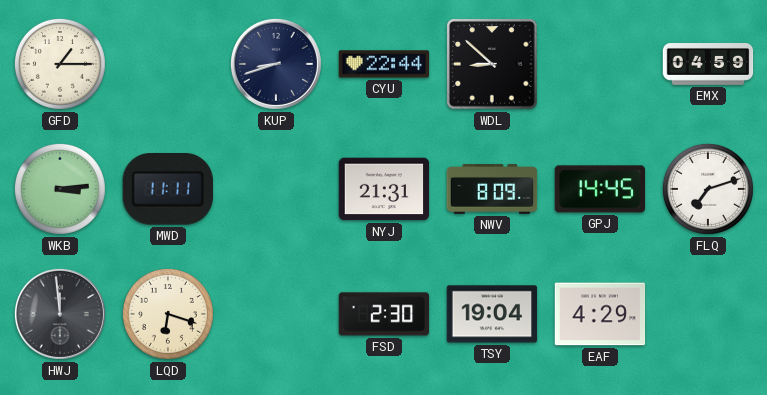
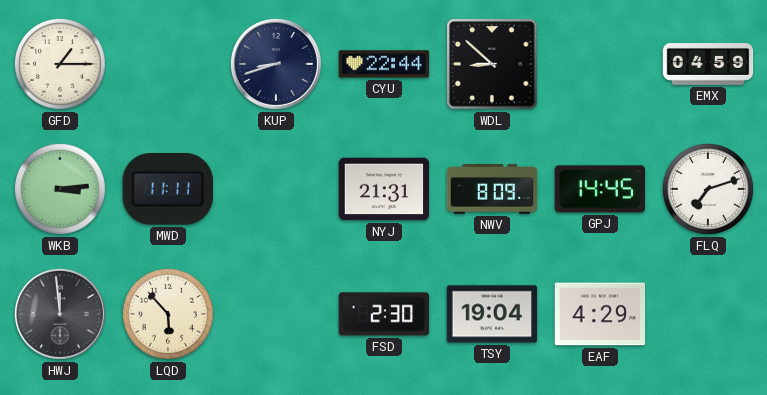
LQD: 6:18 -> 5:53 (168, 314)
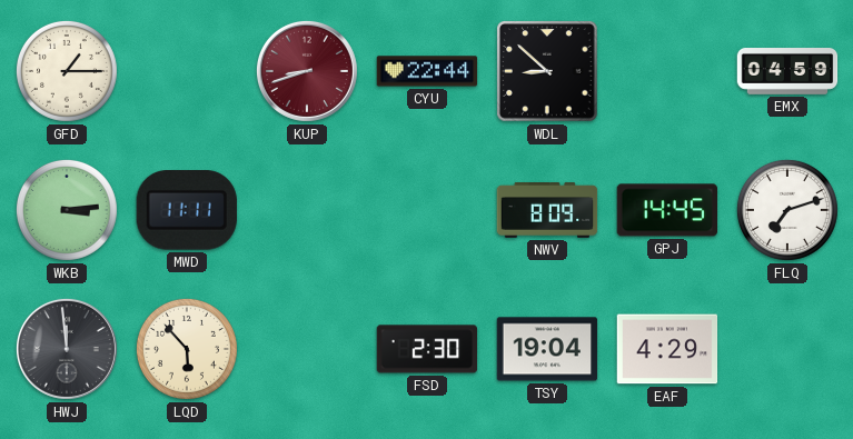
KUP dial: navy -> burgundy (307, 71)
NYJ: 21:31 -> none (384, 189)
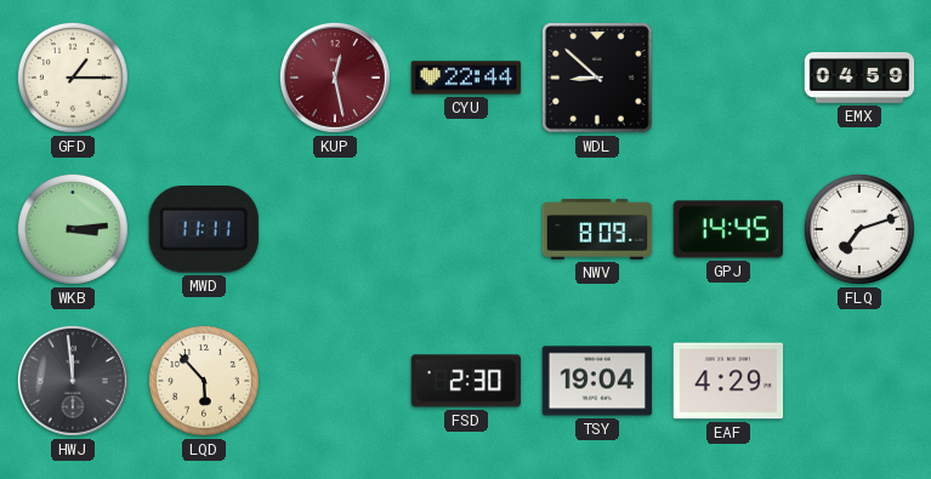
KUP: 8:42 -> 12:28 (335, 78)
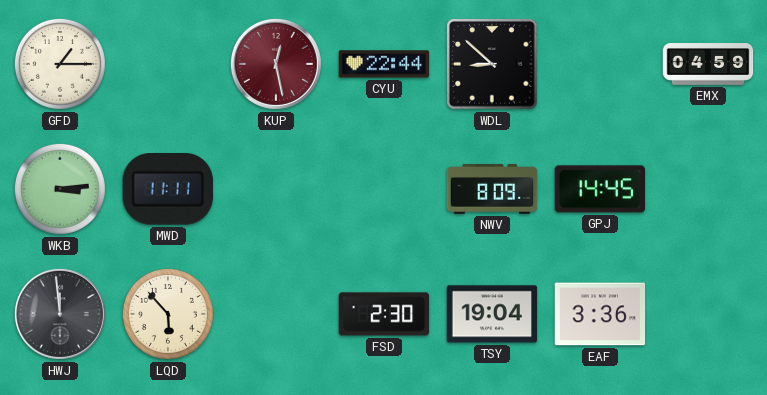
FLQ: 7:12 -> none (859, 229)
EAF: 4:29 -> 3:36 (600, 314)
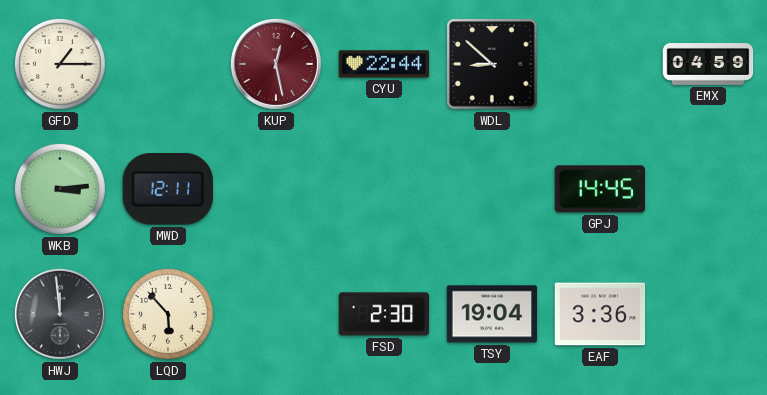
MWD: 11:11 -> 12:11 (168, 190)
NWV: 8:09 -> none (492, 190)
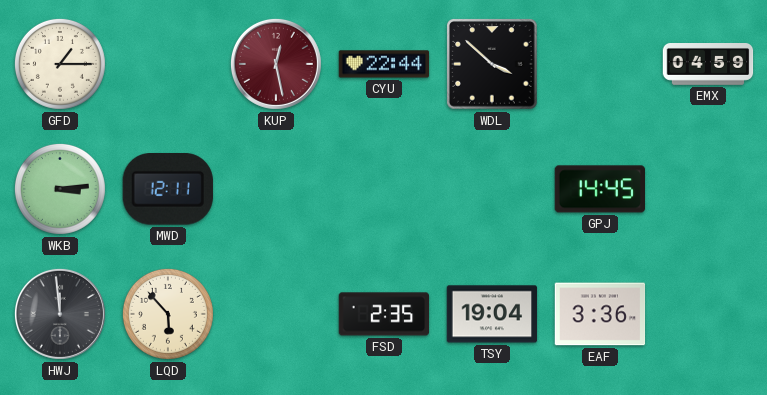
WDL: 8:52 -> 3:52 (492, 64)
FSD: 2:30 -> 2:35 (384, 314)
